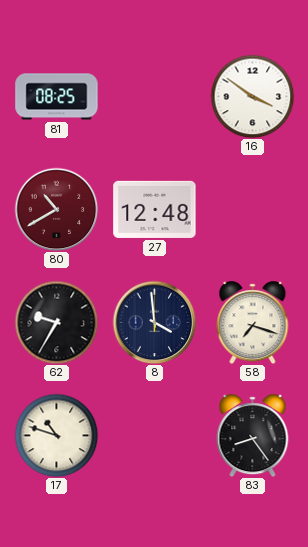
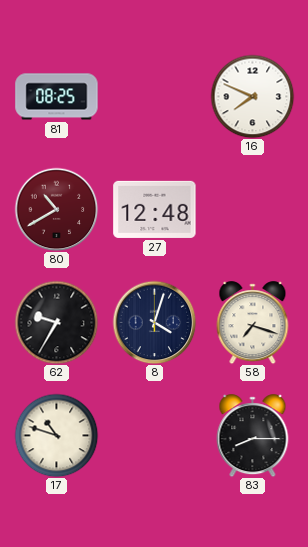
16: 3:51 -> 7:49 (252, 96)
8: 3:59 -> 4:03 (154, 322)
83: 8:24 -> 8:15 (253, 436)
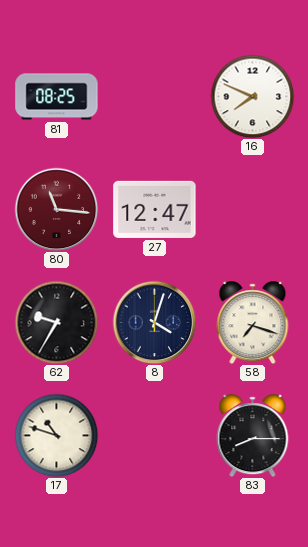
80: 10:40 -> 11:16 (56, 209)
27: 12:48 -> 12:47 (155, 209)
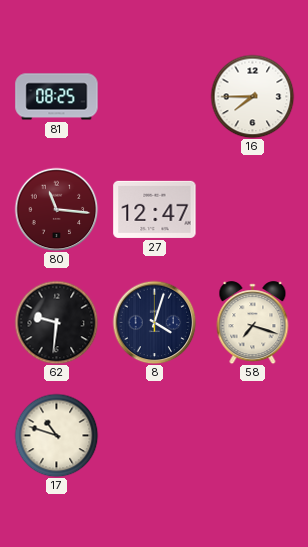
16: 7:49 -> 7:45 (252, 96)
62: 9:35 -> 9:31 (56, 322)
83: 8:15 -> none (253, 436)
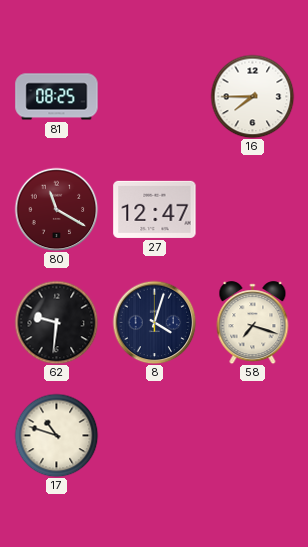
80: 11:16 -> 11:20 (56, 209)
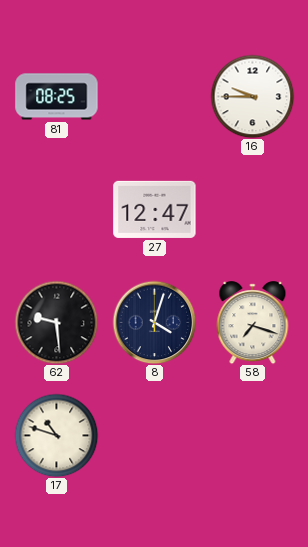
16: 7:45 -> 9:45 (252, 96)
80: 11:20 -> none (56, 209)
62: 9:31 -> 9:29 (56, 322)
